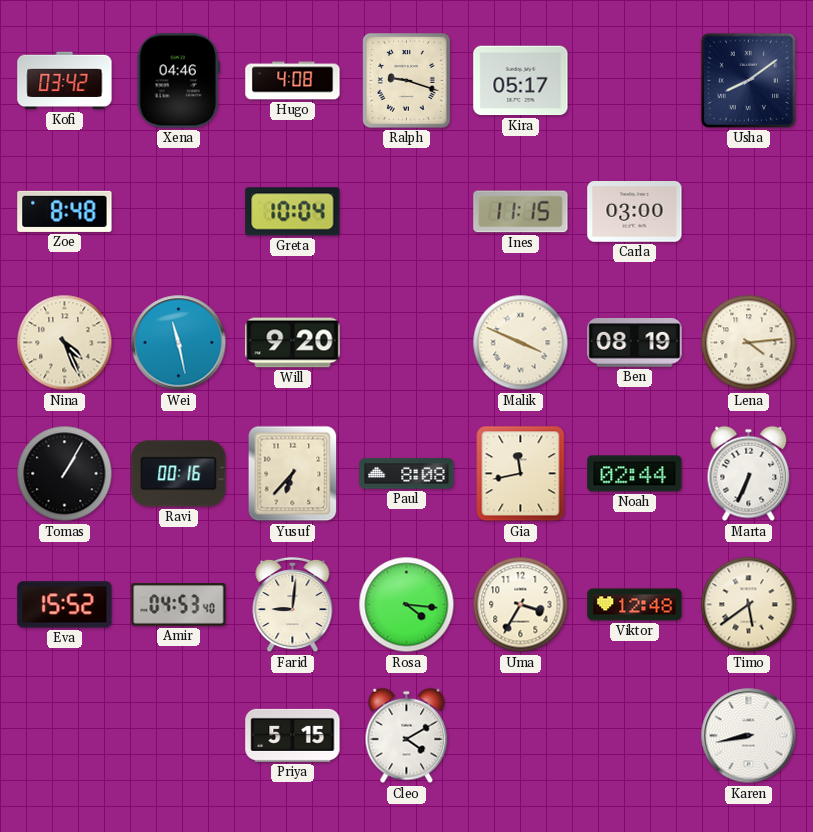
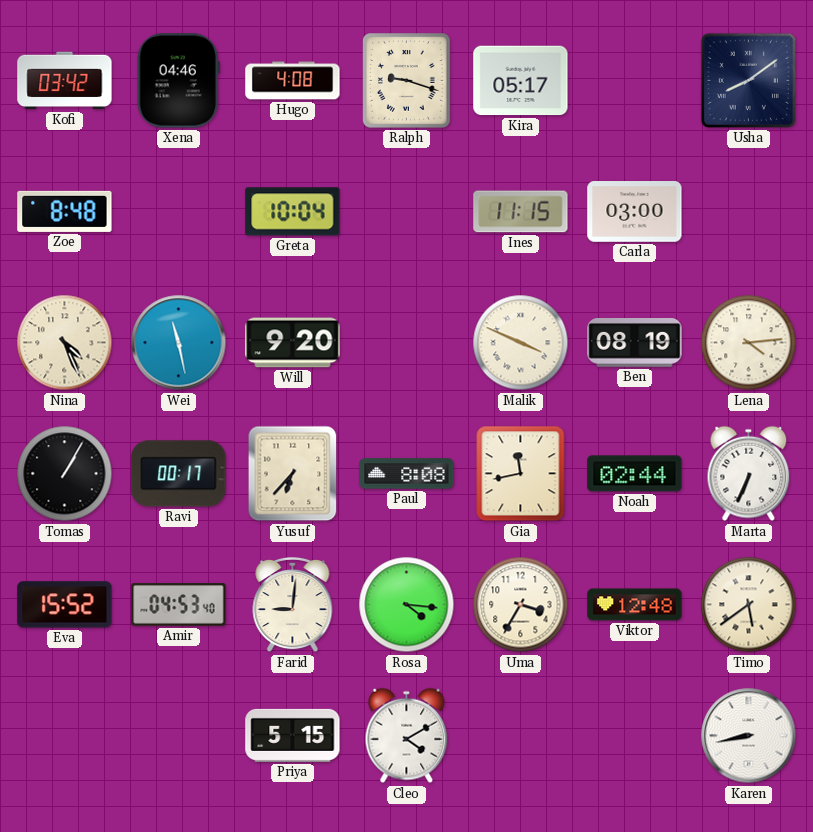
Ravi: 00:16 -> 00:17 (179, 474)
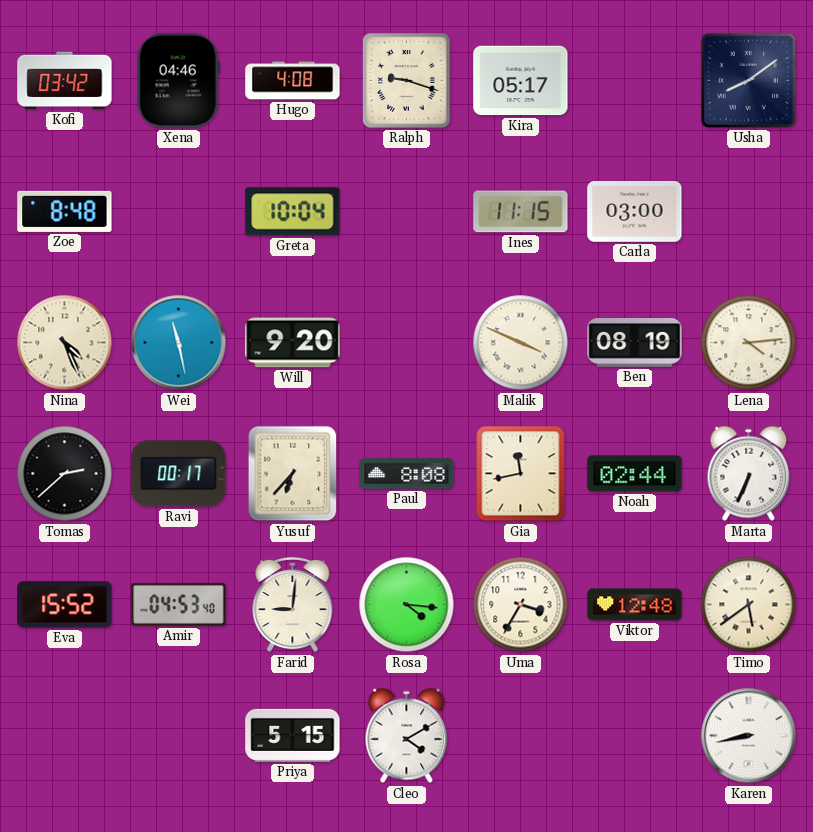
Tomas: 1:05 -> 2:38 (65, 474)
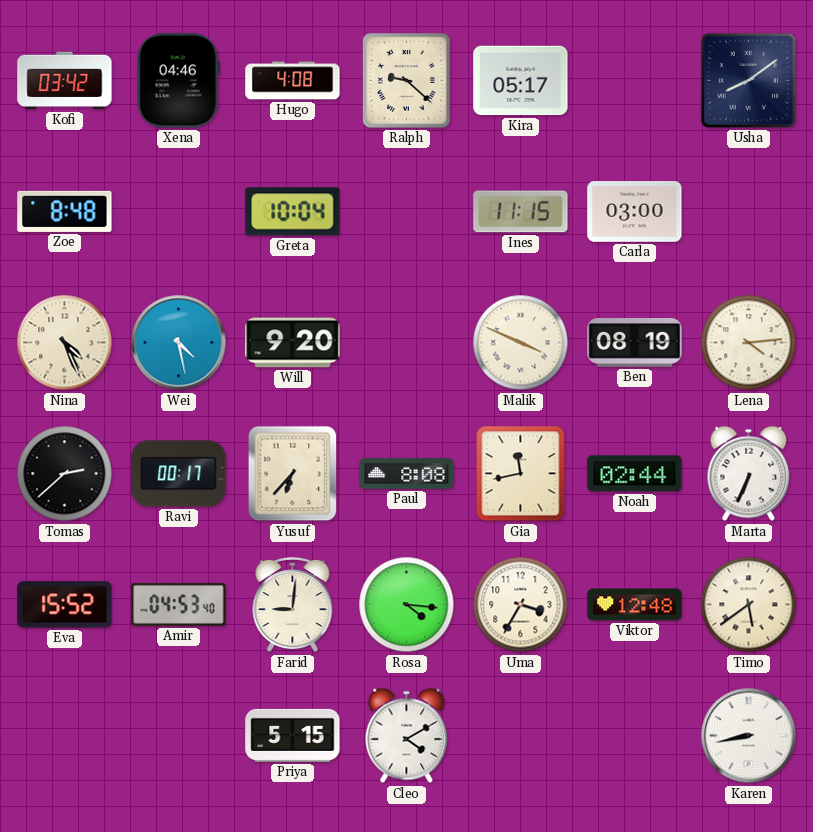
Ralph: 9:18 -> 9:22 (407, 81)
Wei: 11:28 -> 4:28 (179, 343)
